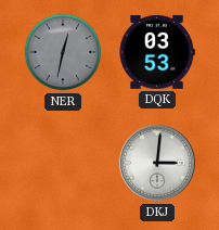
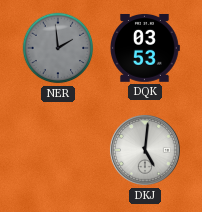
NER: 12:32 -> 1:59 (58, 48)
DKJ: 3:01 -> 5:01 (145, 150)
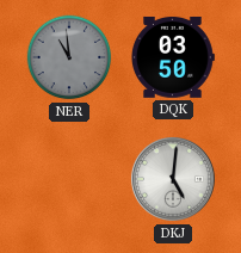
NER: 1:59 -> 10:59 (69, 57)
DQK: 03:53 -> 03:50 (172, 57)
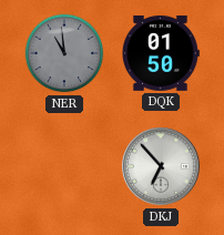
DQK: 03:50 -> 01:50 (160, 53)
DKJ: 5:01 -> 6:53 (161, 166)
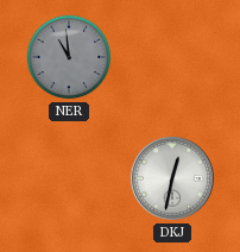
DQK: 01:50 -> none (160, 53)
DKJ: 6:53 -> 12:32 (172, 178)
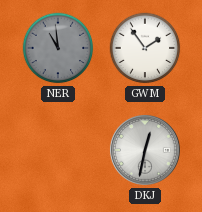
GWM: none -> 1:54 (145, 48)
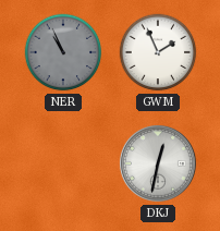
NER: 10:59 -> 10:56 (63, 52)
GWM: 1:54 -> 1:56 (158, 52)
